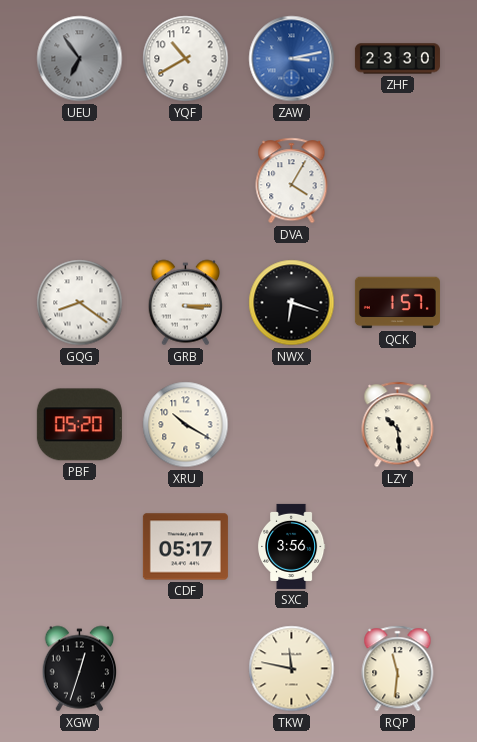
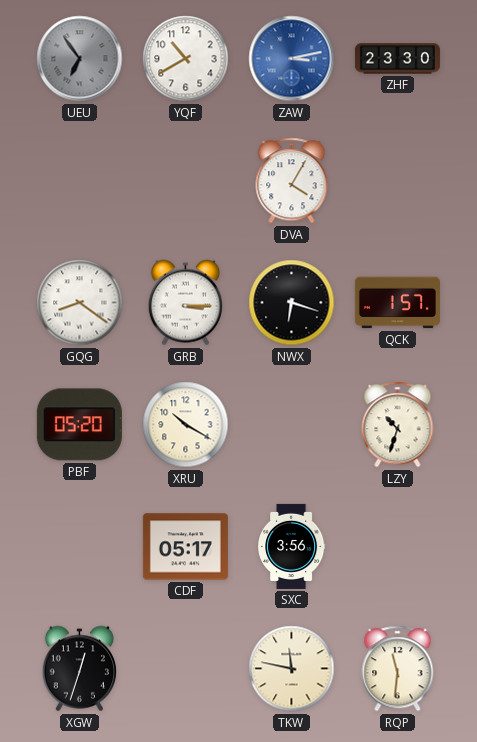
LZY: 10:29 -> 10:33 (398, 425)
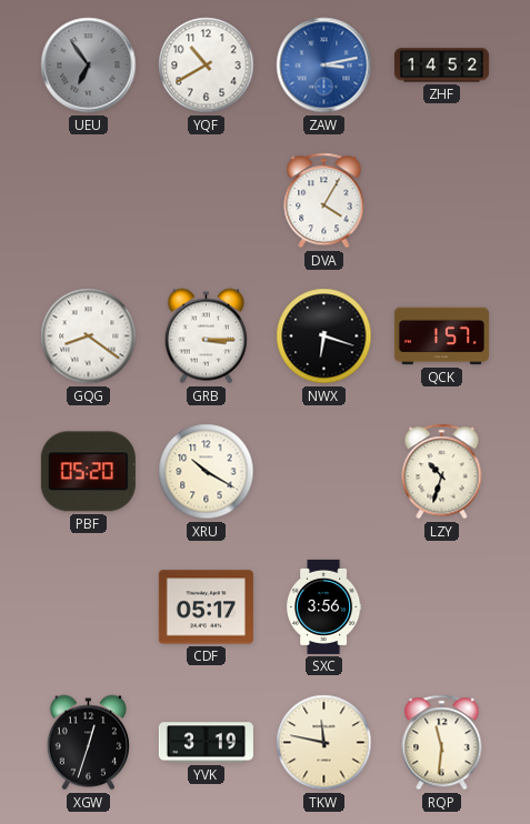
ZHF: 23:30 -> 14:52 (441, 66)
YVK: none -> 3:19 (206, 743)
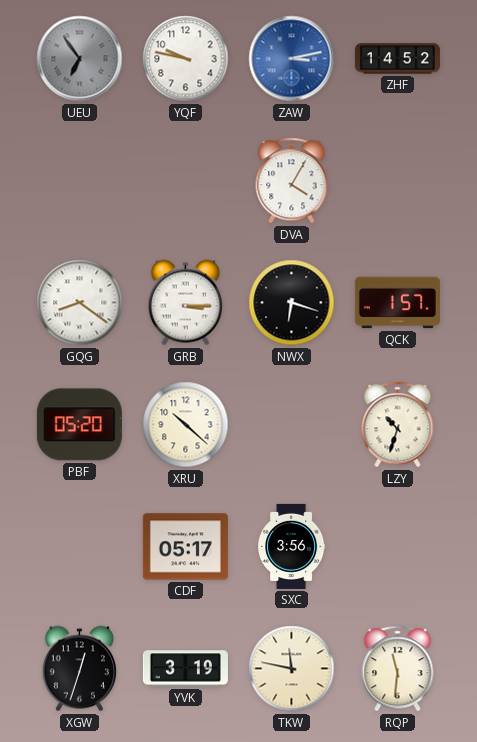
YQF: 10:40 -> 9:47 (186, 59)
XRU: 10:20 -> 10:22 (186, 425)
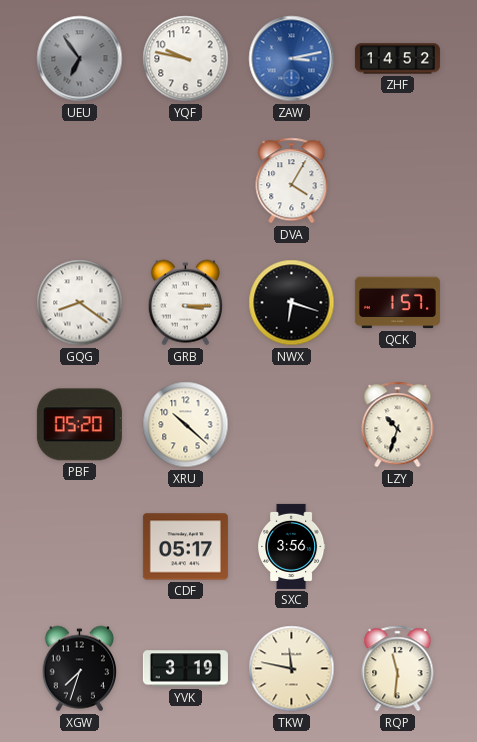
XGW: 12:33 -> 7:33 (79, 669)
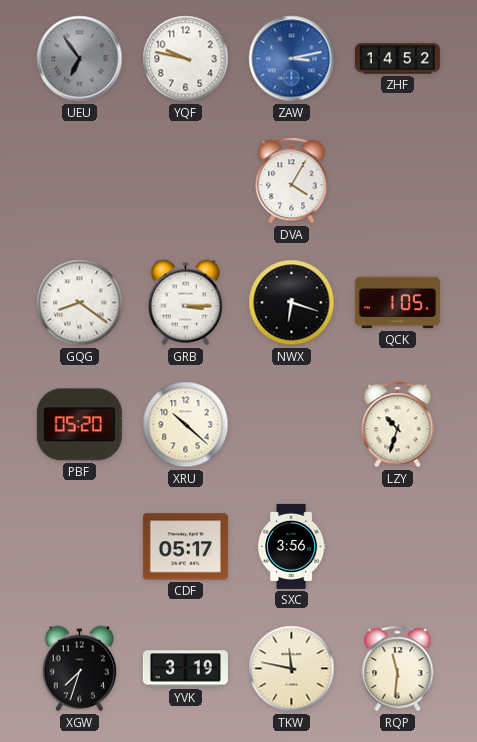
QCK: 1:57 -> 1:05 (397, 303)
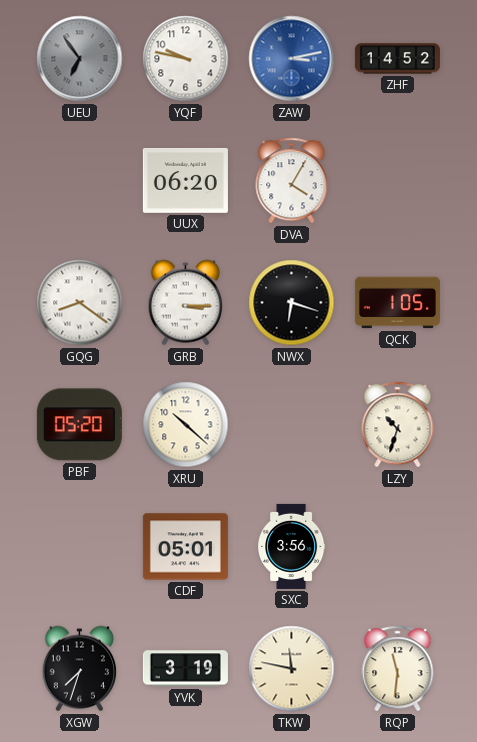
UUX: none -> 06:20 (185, 180)
CDF: 05:17 -> 05:01 (185, 547)
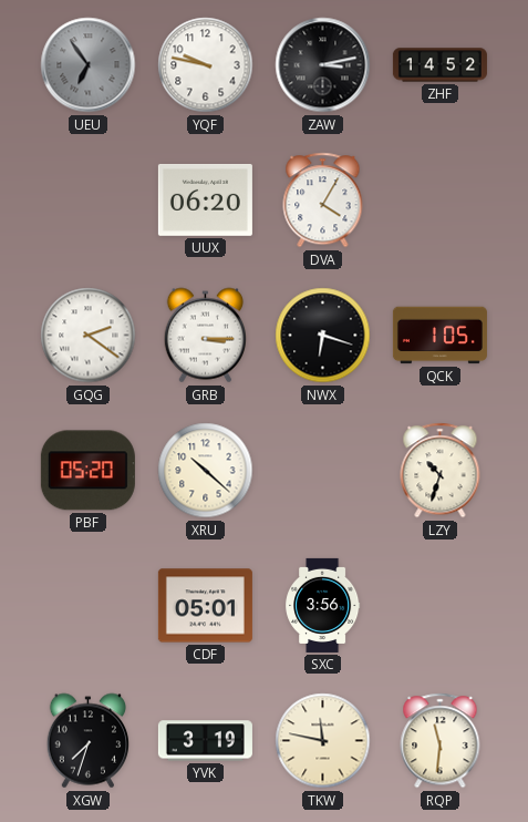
ZAW dial: blue -> black (323, 65)
GQG: 8:21 -> 2:21 (89, 336)
